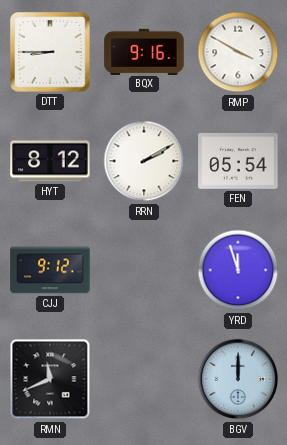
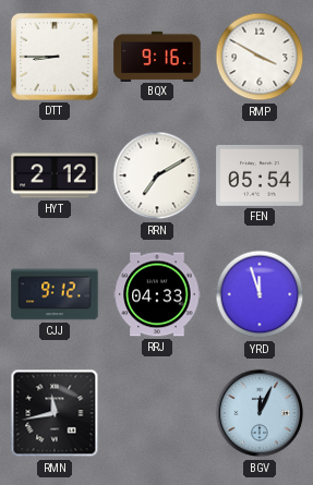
HYT: 8:12 -> 2:12 (55, 175)
RRN: 2:10 -> 7:10 (157, 175)
RRJ: none -> 04:33 (157, 294)
RMN: 11:41 -> 11:43 (55, 413)
BGV: 12:00 -> 12:04 (260, 413)
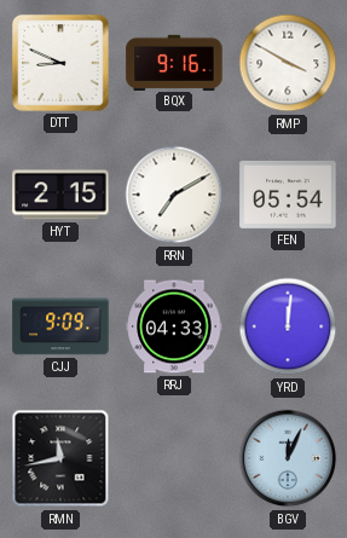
DTT: 8:45 -> 8:49 (60, 63)
HYT: 2:12 -> 2:15 (60, 195)
CJJ: 9:12 -> 9:09 (60, 326)
YRD: 11:57 -> 12:01 (288, 326)
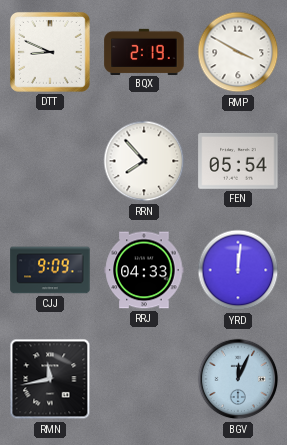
BQX: 9:16 -> 2:19 (144, 51)
HYT: 2:15 -> none (60, 195)
RRN: 7:10 -> 7:53 (144, 161)
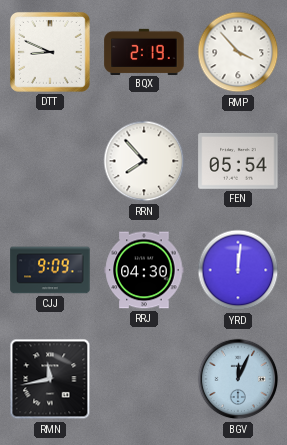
RMP: 3:50 -> 3:53 (238, 52)
RRJ: 04:33 -> 04:30 (144, 270)
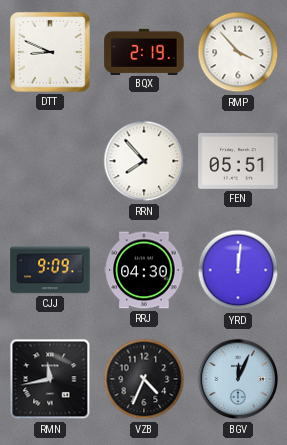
FEN: 05:54 -> 05:51 (238, 161)
VZB: none -> 4:34 (144, 379)
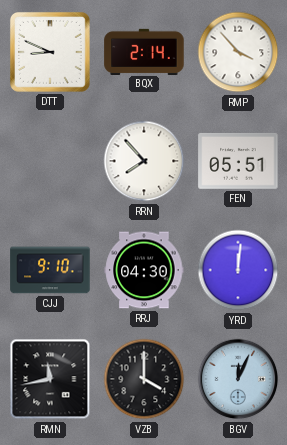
BQX: 2:19 -> 2:14 (144, 51)
CJJ: 9:09 -> 9:10 (50, 270)
VZB: 4:34 -> 4:00 (144, 379)
